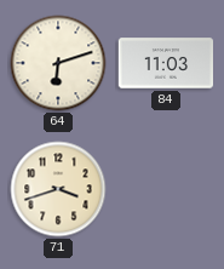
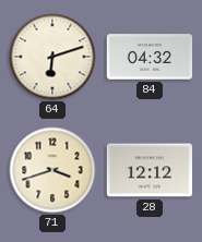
84: 11:03 -> 04:32 (148, 57)
28: none -> 12:12 (148, 170)
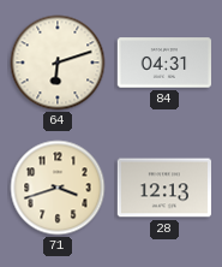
84: 04:32 -> 04:31 (163, 63)
28: 12:12 -> 12:13 (163, 188)
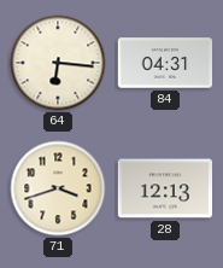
64: 6:12 -> 6:16 (58, 63)
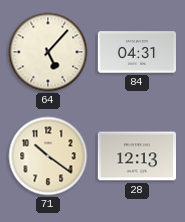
64: 6:16 -> 5:07 (48, 52)
71: 3:42 -> 10:21 (48, 156)
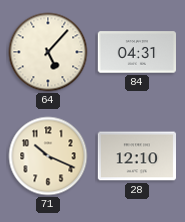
71: 10:21 -> 10:19 (48, 156)
28: 12:13 -> 12:10 (136, 156)
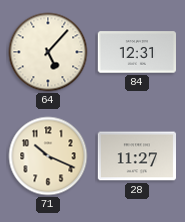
84: 04:31 -> 12:31 (136, 52)
28: 12:10 -> 11:27 (136, 156)
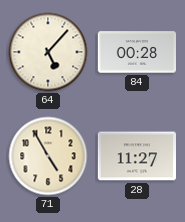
84: 12:31 -> 00:28 (136, 52)
71: 10:19 -> 4:55 (48, 156)
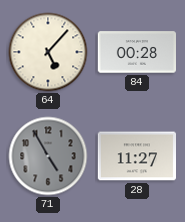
71 dial: cream -> grey (48, 156)
